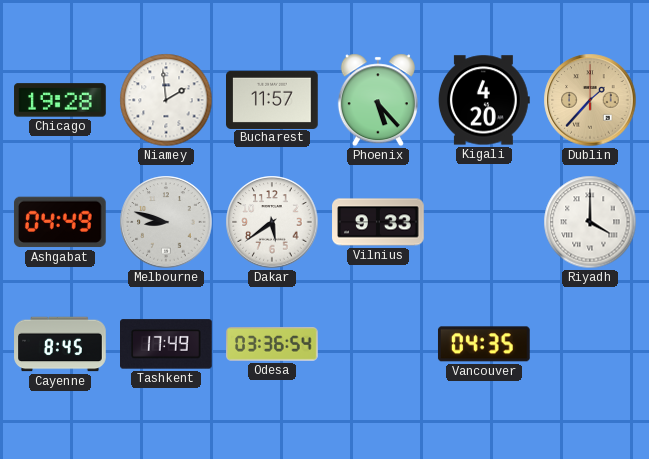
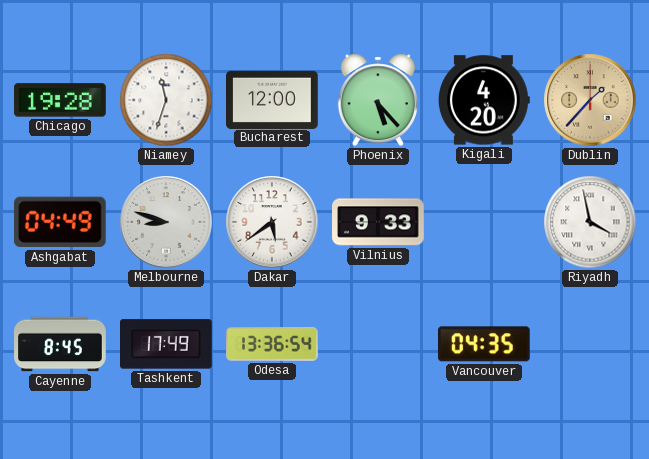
Niamey: 1:59 -> 11:33 (166, 100)
Bucharest: 11:57 -> 12:00 (272, 99)
Riyadh: 4:00 -> 3:58 (590, 222)
Odesa: 03:36 -> 13:36 (273, 345)
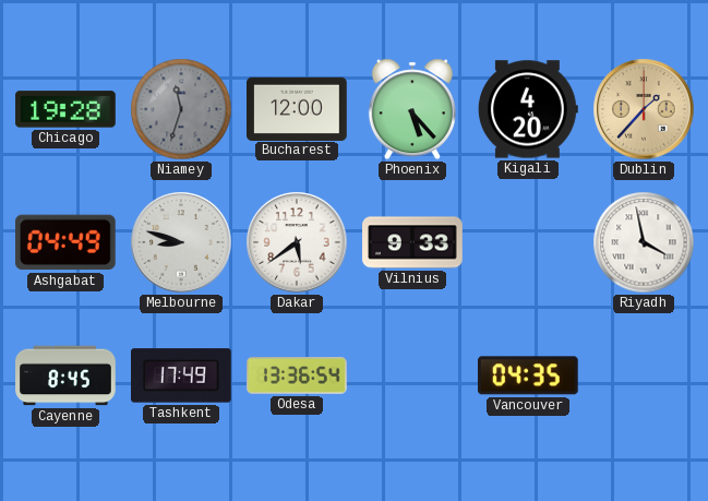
Niamey dial: white -> grey (181, 109)
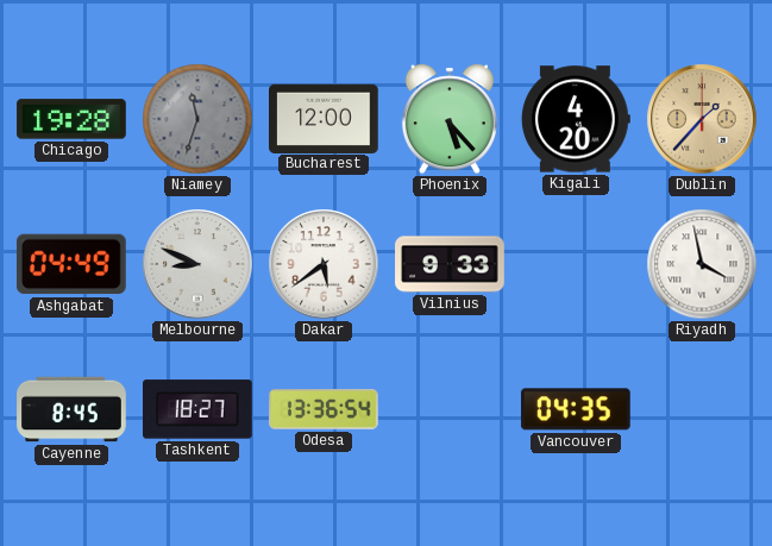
Melbourne: 8:48 -> 8:49 (197, 264)
Tashkent: 17:49 -> 18:27 (199, 409)
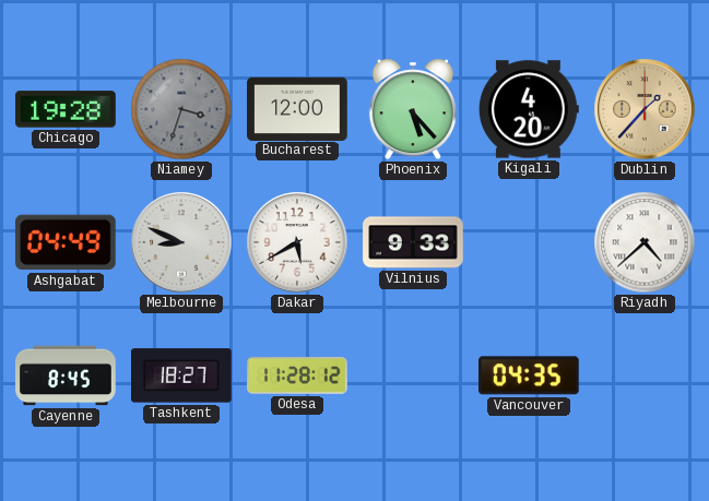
Niamey: 11:33 -> 3:33 (181, 109)
Dakar: 5:39 -> 5:40 (297, 242)
Riyadh: 3:58 -> 4:38 (645, 242)
Odesa: 13:36 -> 11:28 (298, 377)
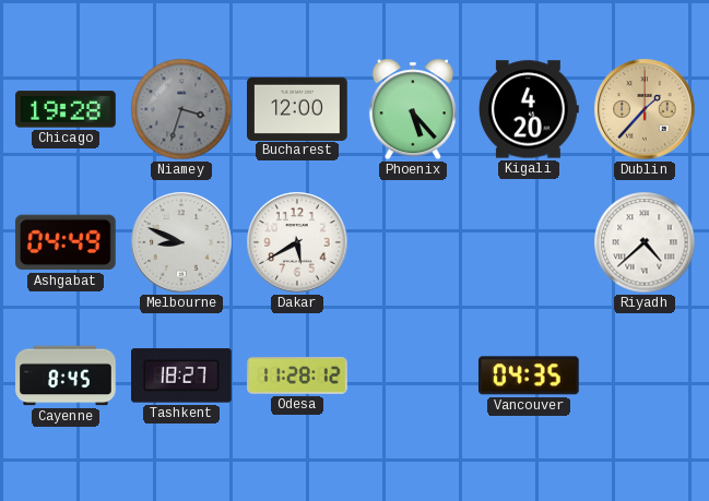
Vilnius: 9:33 -> none (413, 242)
